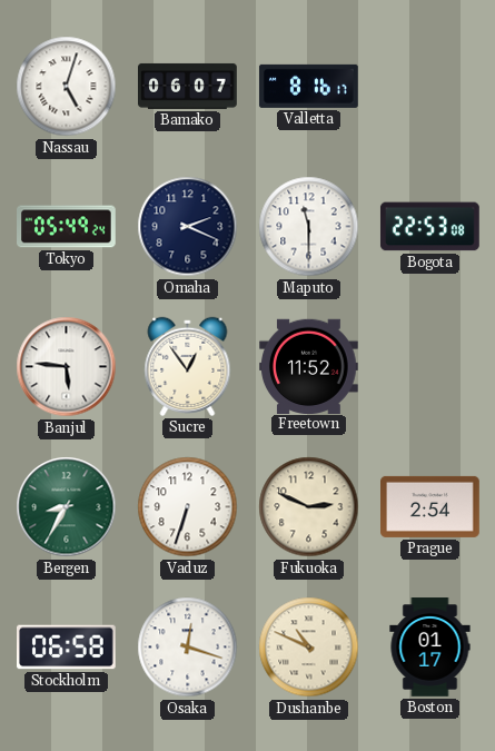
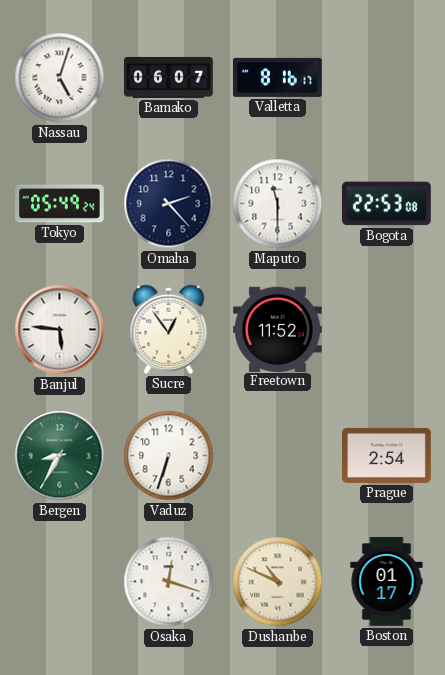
Omaha: 2:19 -> 2:23 (169, 204)
Fukuoka: 2:49 -> none (309, 507)
Stockholm: 06:58 -> none (67, 648)
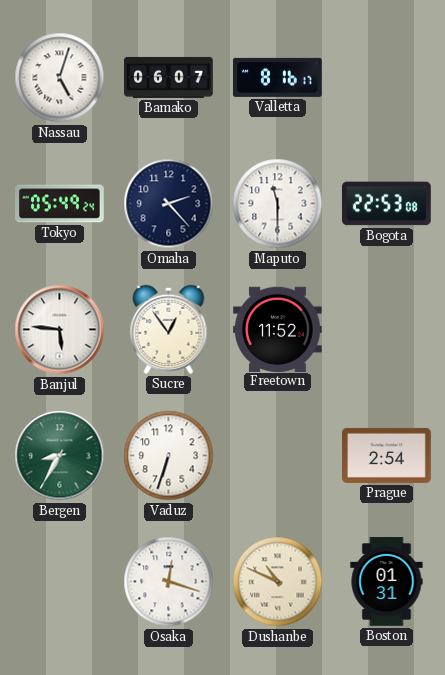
Boston: 01:17 -> 01:31 (387, 582)
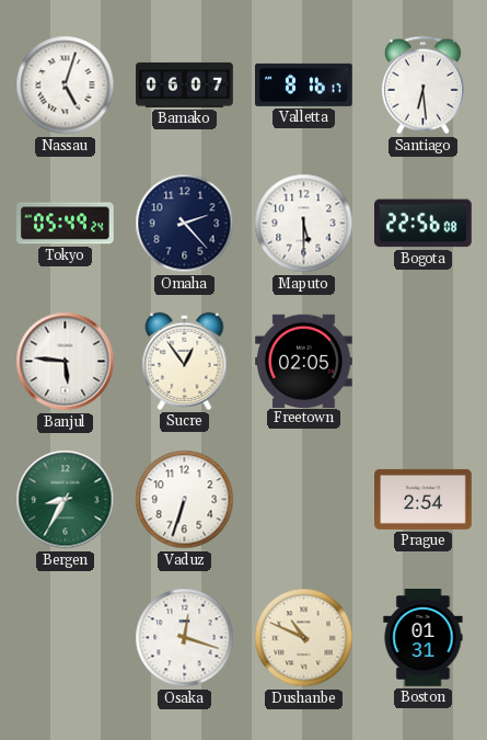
Santiago: none -> 6:29 (422, 86)
Maputo: 11:30 -> 5:30 (304, 224)
Bogota: 22:53 -> 22:56 (422, 224)
Freetown: 11:52 -> 02:05 (304, 361)
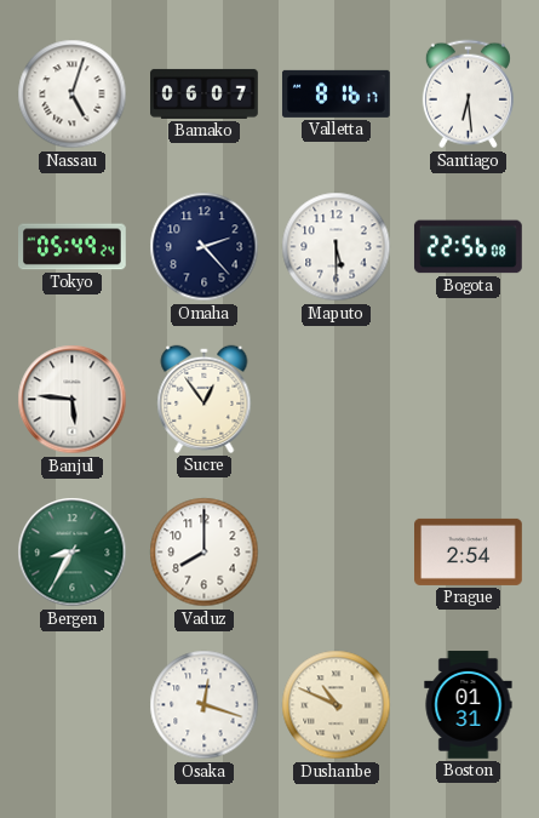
Freetown: 02:05 -> none (304, 361)
Vaduz: 6:33 -> 8:00 (205, 553)
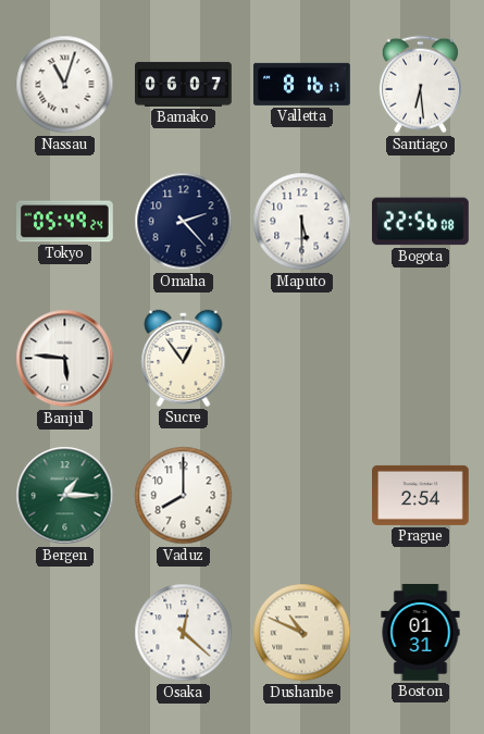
Nassau: 5:03 -> 11:03 (65, 85)
Bergen: 8:35 -> 1:15 (65, 496)
Osaka: 12:18 -> 12:22 (184, 633)
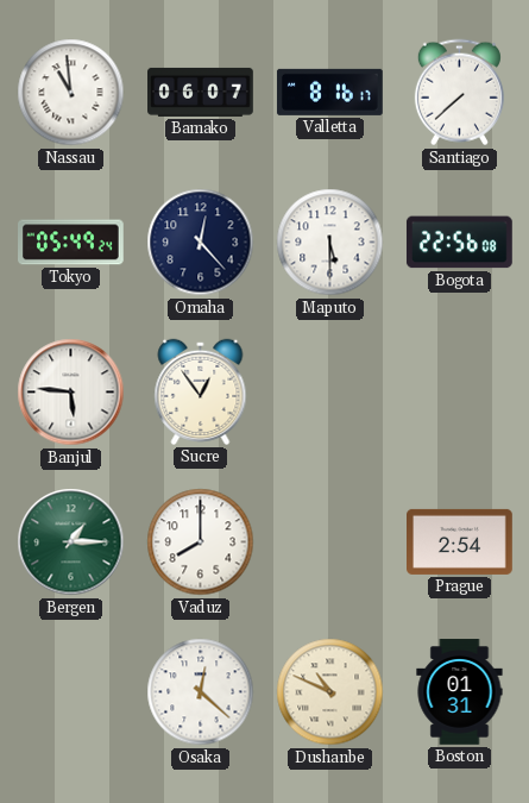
Nassau: 11:03 -> 10:59 (71, 93)
Santiago: 6:29 -> 7:38 (459, 93)
Omaha: 2:23 -> 12:23 (201, 243)
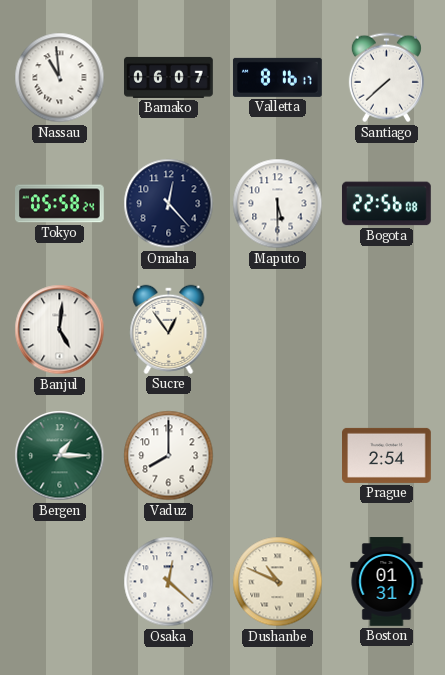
Tokyo: 05:49 -> 05:58 (60, 204)
Banjul: 5:46 -> 5:01 (60, 330)
